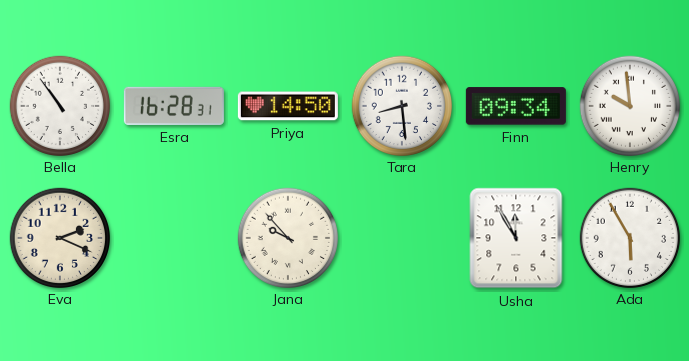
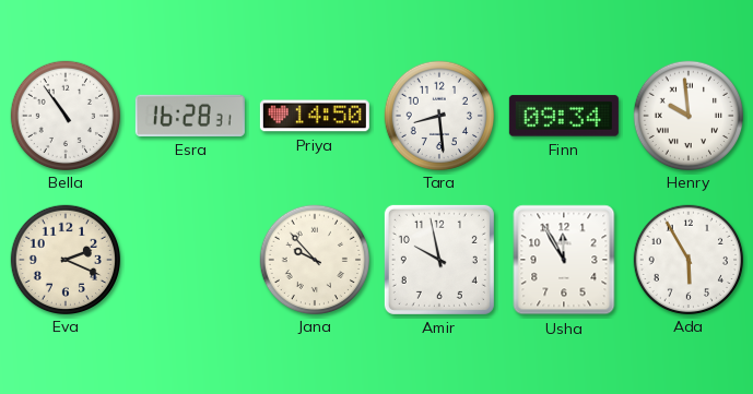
Amir: none -> 9:58 (439, 260)
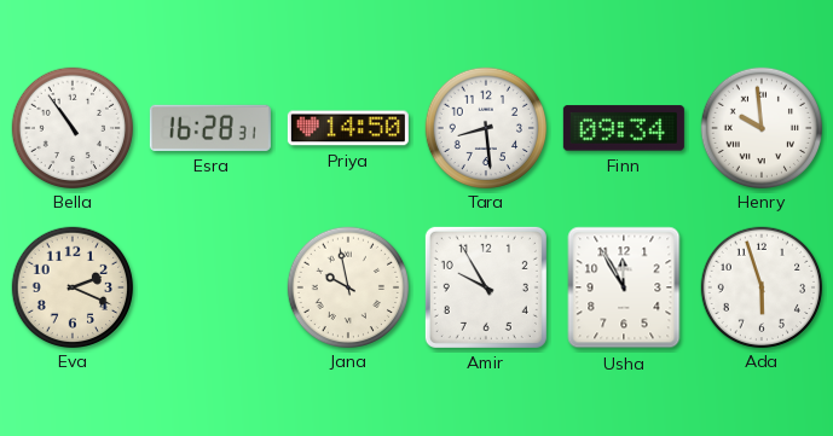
Jana: 9:53 -> 9:58 (347, 286)
Amir: 9:58 -> 9:55 (486, 287)
Ada: 5:55 -> 5:57 (760, 286)
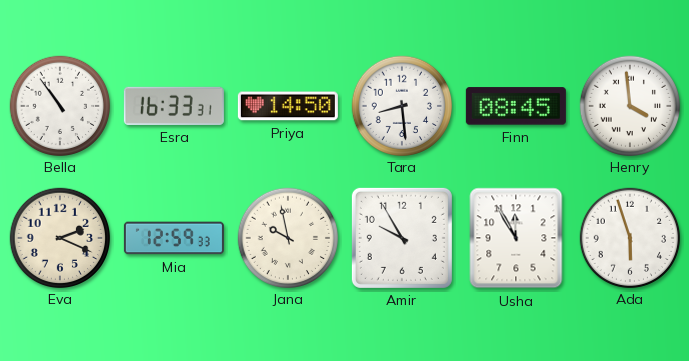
Esra: 16:28 -> 16:33 (174, 106)
Finn: 09:34 -> 08:45 (516, 106)
Henry: 9:59 -> 3:59 (629, 105)
Mia: none -> 12:59 (174, 238)
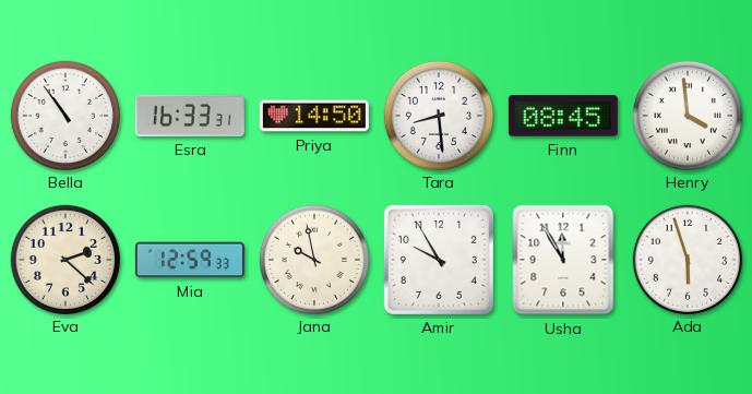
Eva: 2:19 -> 2:22 (64, 259)
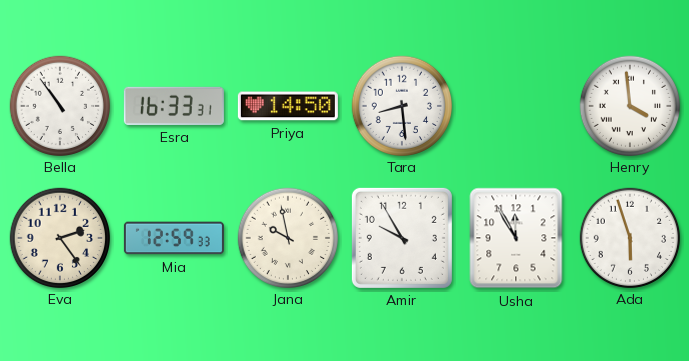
Finn: 08:45 -> none (563, 116)
Eva: 2:22 -> 2:24 (59, 237)
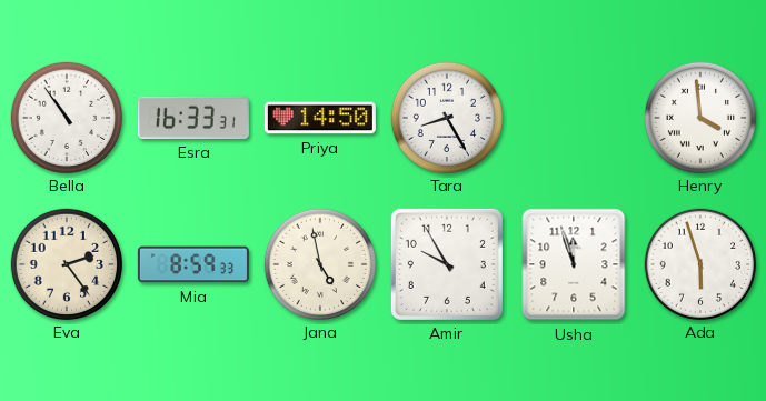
Tara: 8:29 -> 8:25 (446, 117)
Mia: 12:59 -> 8:59 (193, 264)
Jana: 9:58 -> 4:58 (319, 263)
Usha: 11:55 -> 11:57 (574, 264)
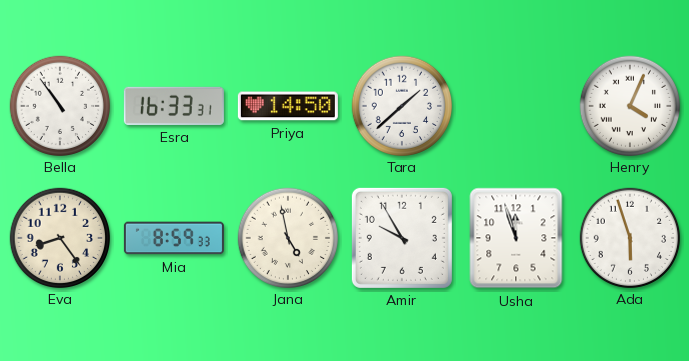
Tara: 8:25 -> 1:38 (401, 105)
Henry: 3:59 -> 4:04 (629, 105)
Eva: 2:24 -> 8:24 (59, 237)
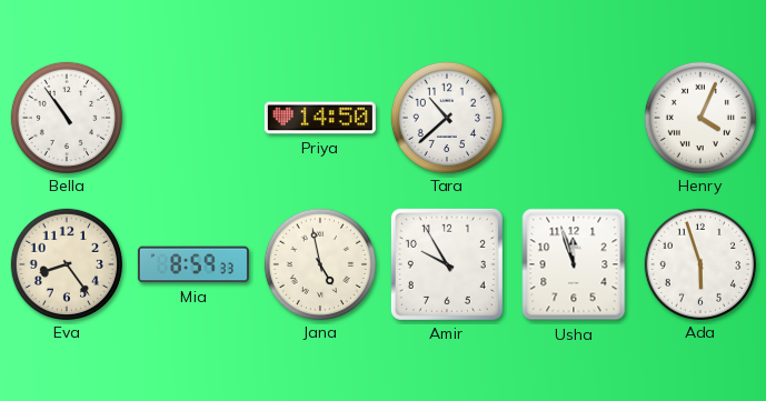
Esra: 16:33 -> none (174, 106)
Tara: 1:38 -> 10:38 (446, 117)
